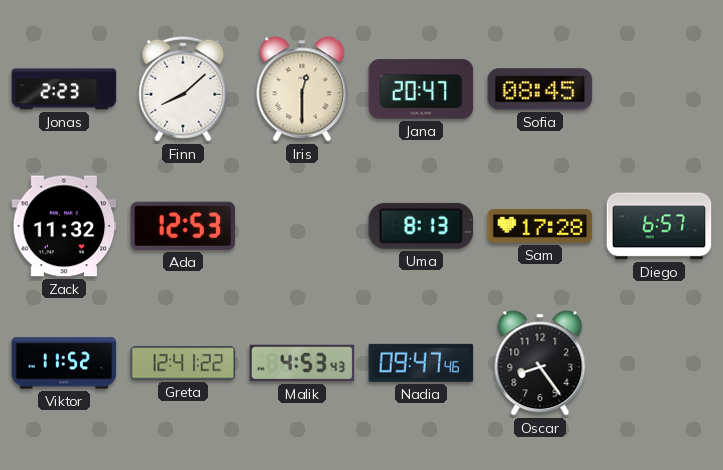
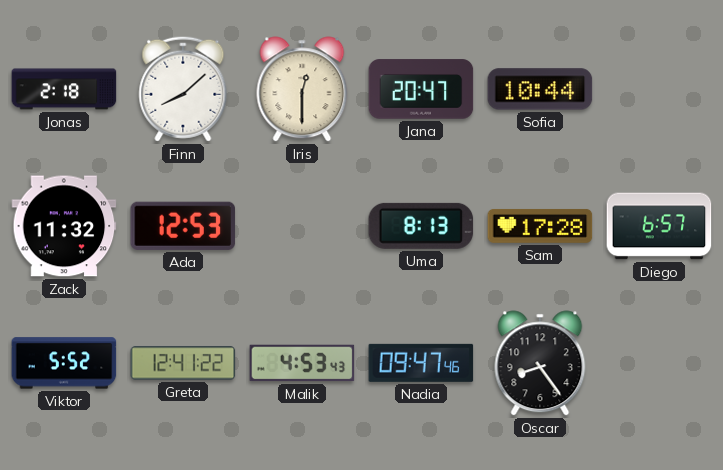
Jonas: 2:23 -> 2:18 (64, 89)
Sofia: 08:45 -> 10:44 (540, 89)
Viktor: 11:52 -> 5:52 (64, 363)
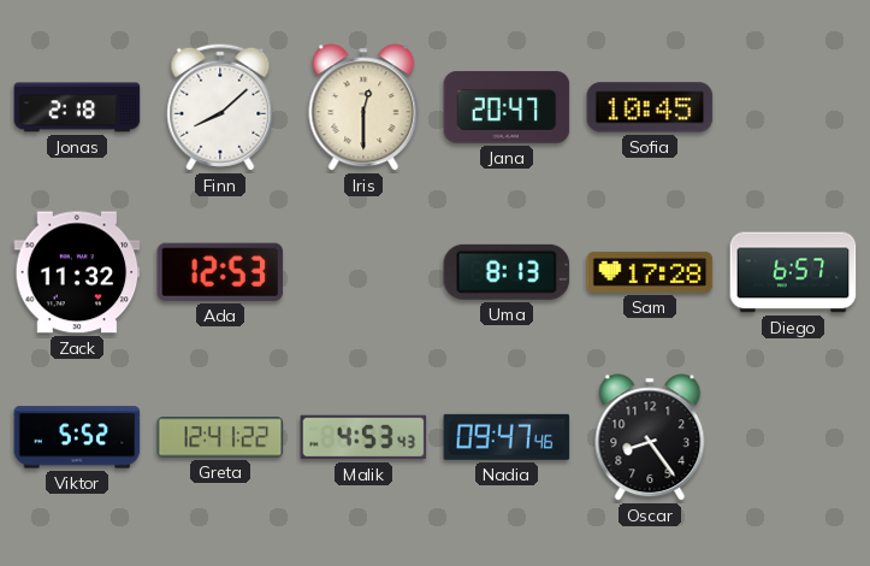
Sofia: 10:44 -> 10:45 (650, 107)
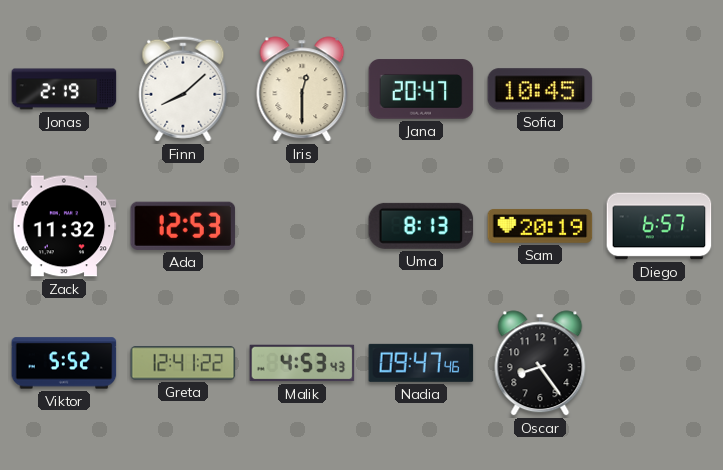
Jonas: 2:18 -> 2:19 (64, 89)
Sam: 17:28 -> 20:19 (540, 226)
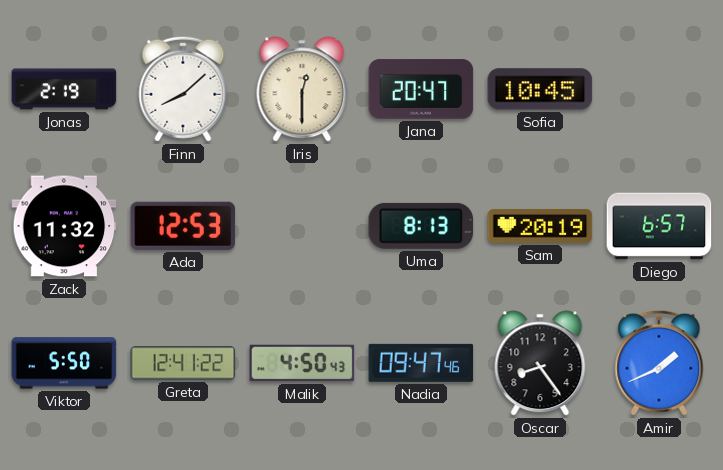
Viktor: 5:52 -> 5:50 (64, 363)
Malik: 4:53 -> 4:50 (302, 363)
Amir: none -> 1:41 (659, 363)
